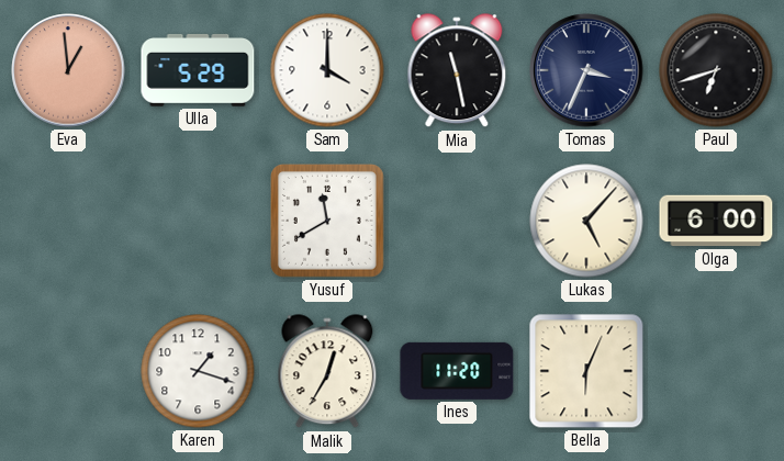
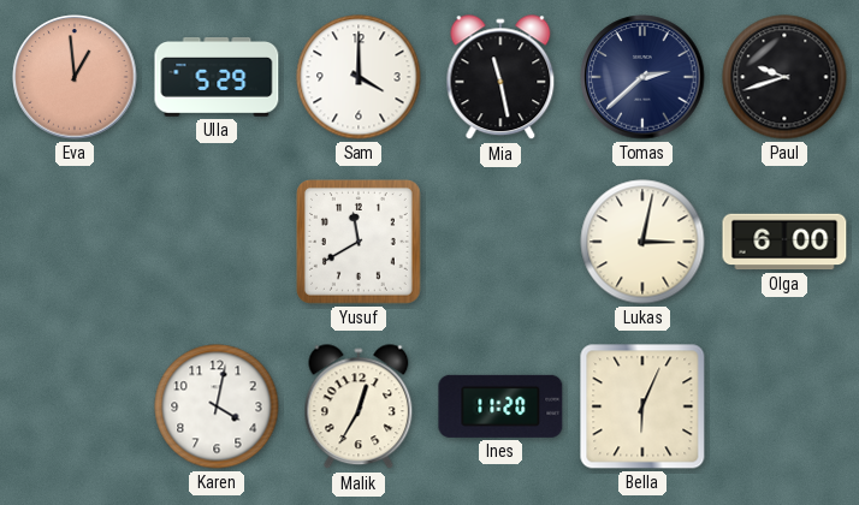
Tomas: 3:34 -> 2:38 (642, 77)
Paul: 6:42 -> 9:42 (784, 77)
Lukas: 5:07 -> 3:02 (642, 242)
Karen: 1:18 -> 4:02 (217, 406)
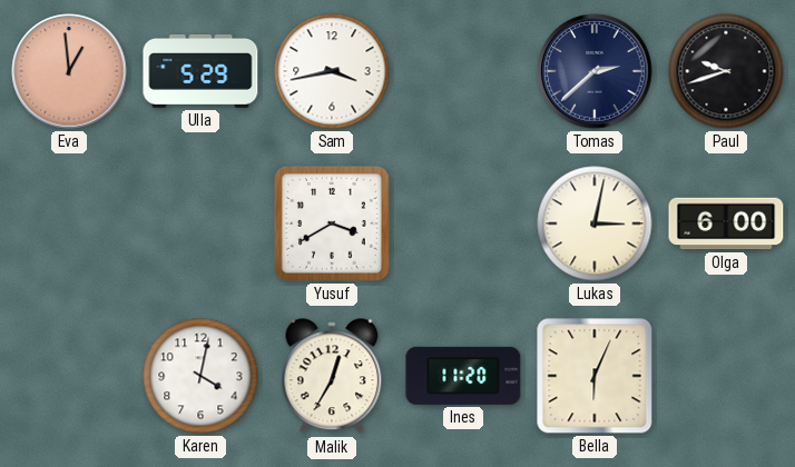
Sam: 4:00 -> 3:43 (332, 71)
Mia: 11:28 -> none (500, 78)
Yusuf: 11:40 -> 3:40 (333, 225)
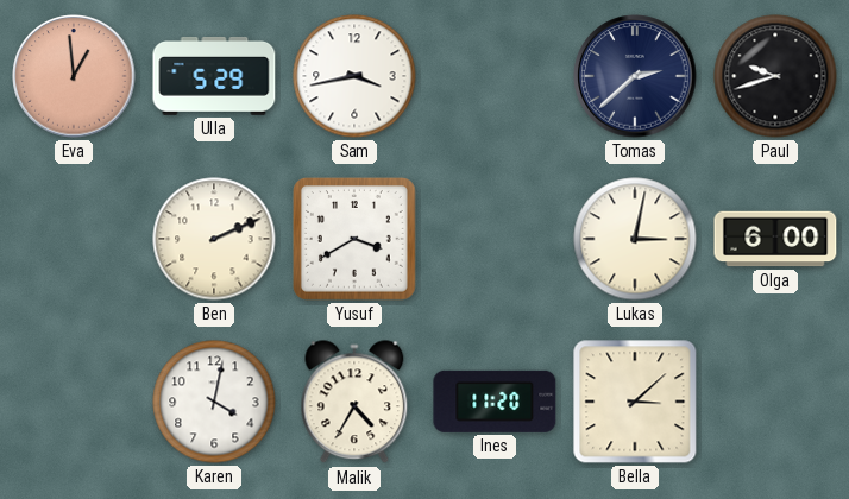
Ben: none -> 2:11 (214, 239)
Malik: 12:35 -> 4:35 (354, 403)
Bella: 6:04 -> 3:08 (635, 402)
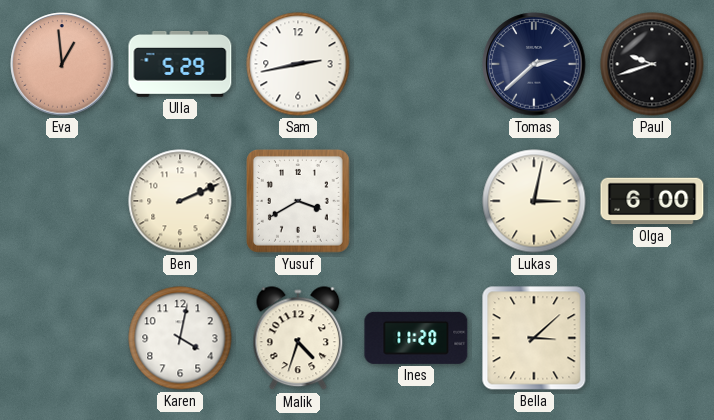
Sam: 3:43 -> 2:43 (298, 64)
Malik: 4:35 -> 4:33 (298, 339)
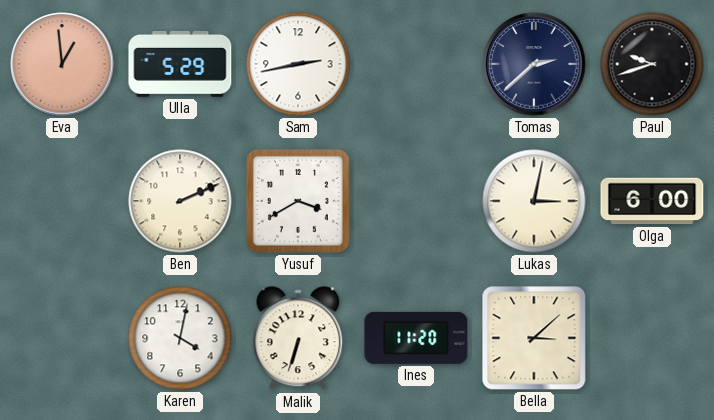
Malik: 4:33 -> 6:33 (298, 339)
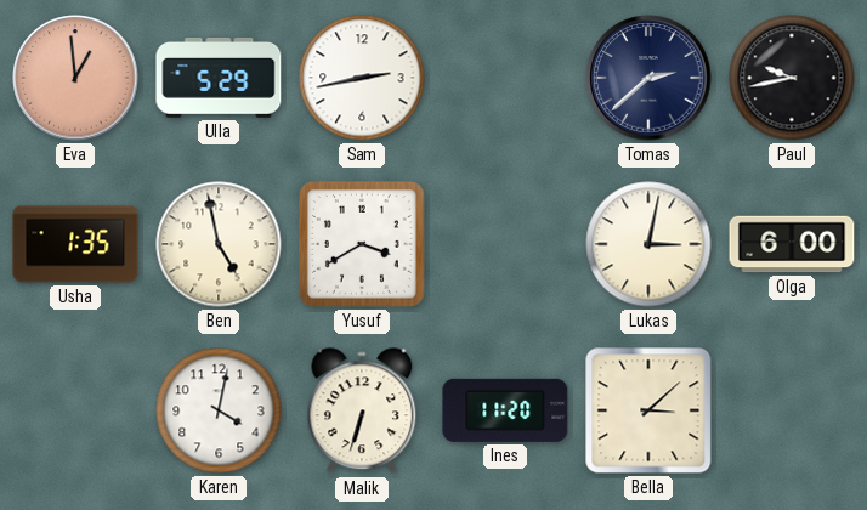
Paul: 9:42 -> 9:43 (792, 78)
Usha: none -> 1:35 (75, 244)
Ben: 2:11 -> 4:58 (219, 244)
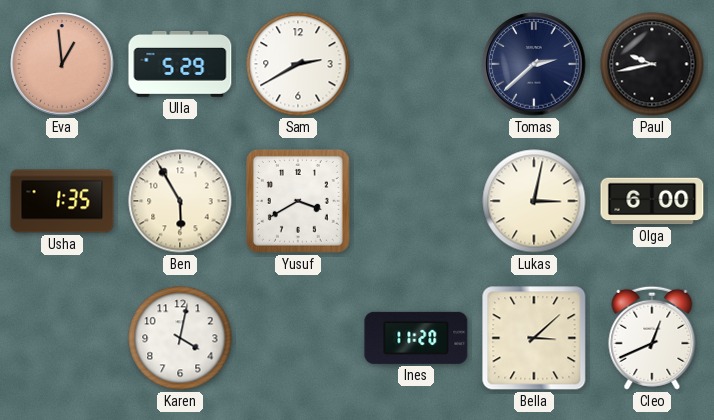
Sam: 2:43 -> 2:40 (298, 64)
Ben: 4:58 -> 5:55 (180, 201)
Malik: 6:33 -> none (362, 412)
Cleo: none -> 12:41 (652, 338)
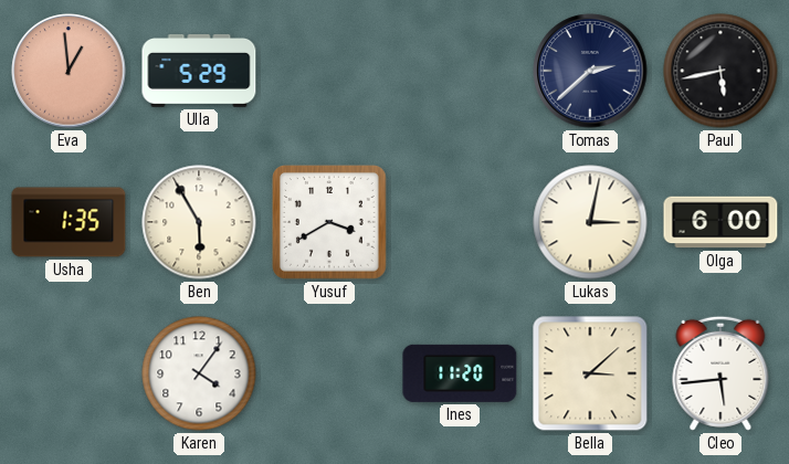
Sam: 2:40 -> none (298, 64)
Paul: 9:43 -> 5:43 (720, 71)
Karen: 4:02 -> 4:06 (199, 373)
Cleo: 12:41 -> 5:44 (720, 373)
